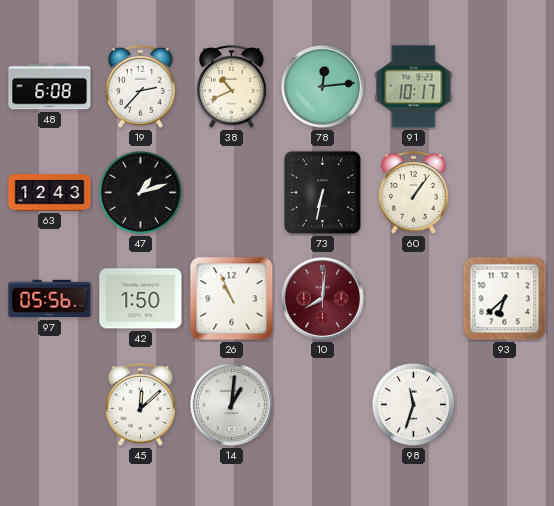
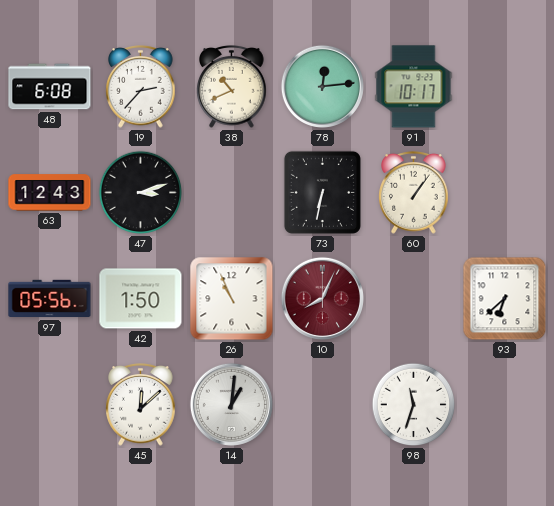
47: 1:12 -> 3:12 (141, 193)
10: 8:01 -> 8:04 (322, 298)
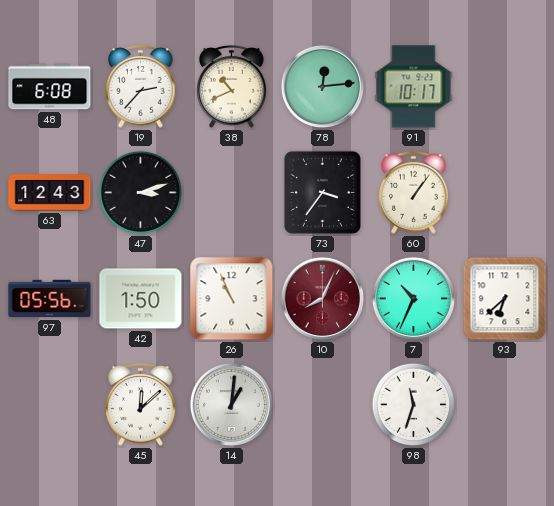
73: 6:32 -> 3:36 (322, 192)
7: none -> 10:34 (413, 298)
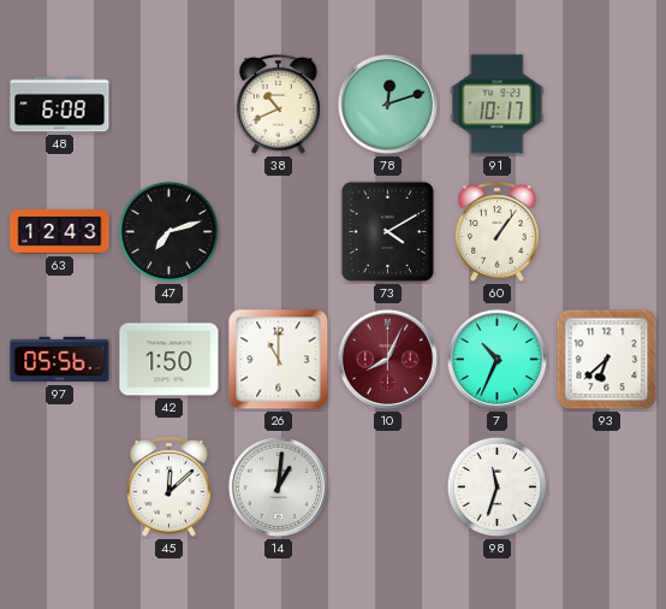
19: 2:37 -> none (141, 87)
78: 12:14 -> 12:12 (387, 104)
47: 3:12 -> 7:12 (170, 232)
73: 3:36 -> 4:10 (387, 231)
26: 10:56 -> 11:00 (279, 360)
